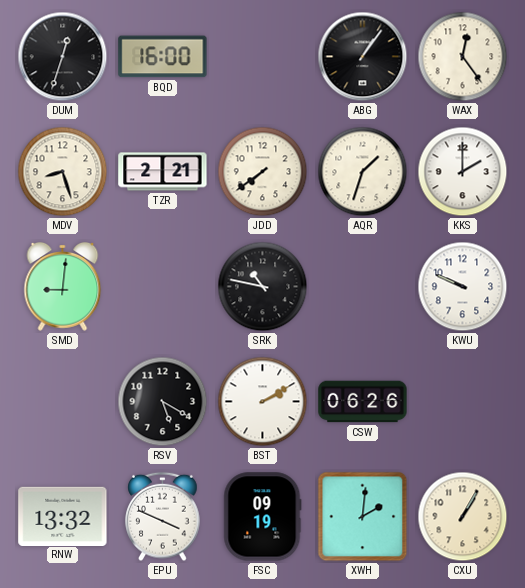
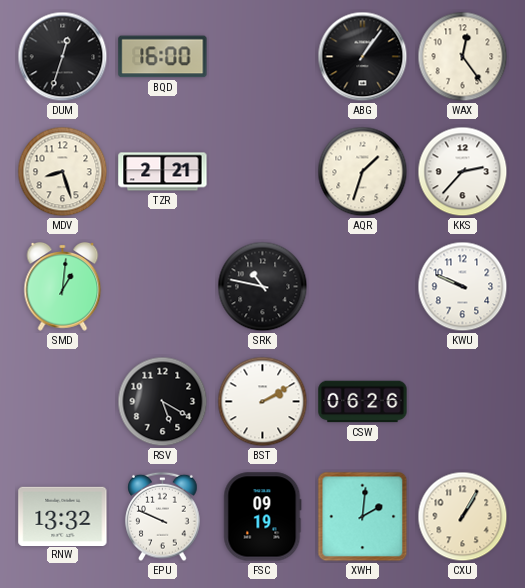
JDD: 7:39 -> none (263, 172)
KKS: 2:00 -> 2:37 (463, 172)
SMD: 9:01 -> 1:01 (63, 286)
EPU: 3:49 -> 9:49 (163, 517)
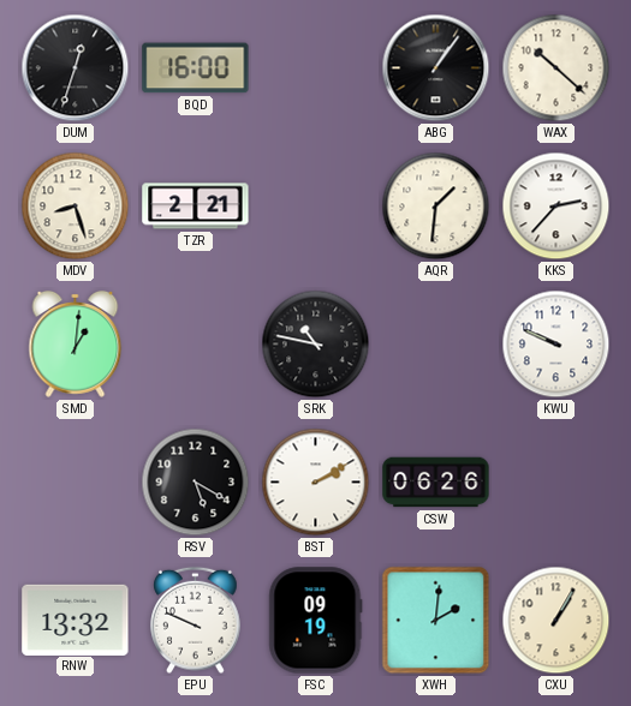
WAX: 12:24 -> 10:22 (556, 68)
AQR: 1:33 -> 1:31 (436, 207)
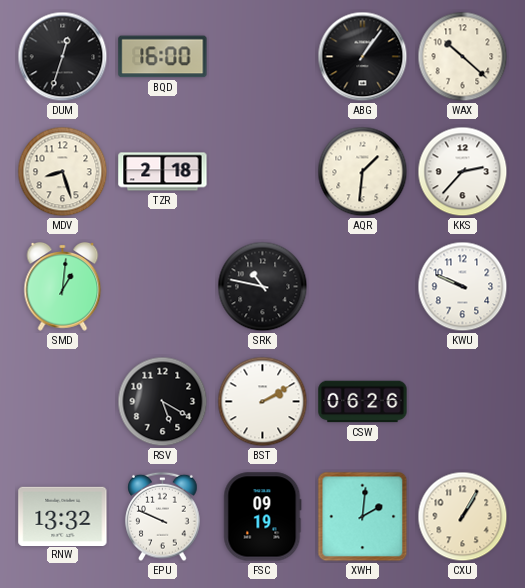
TZR: 2:21 -> 2:18 (163, 172)
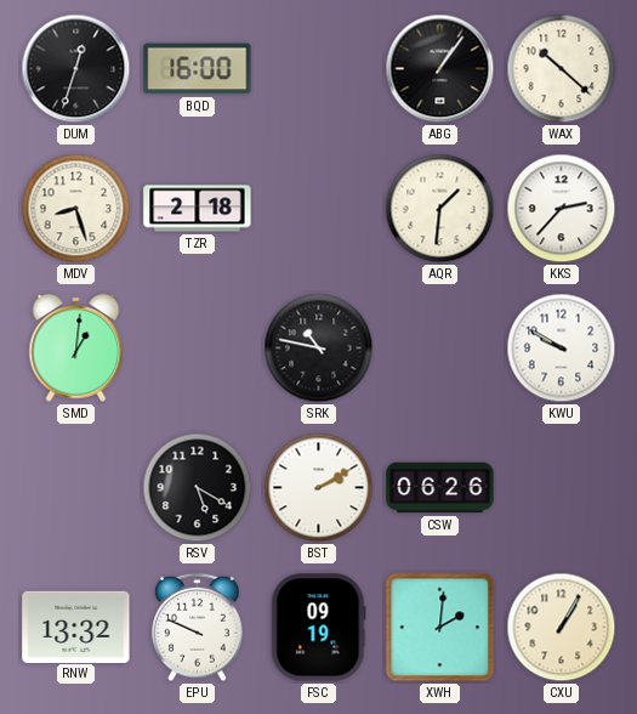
KWU: 9:49 -> 9:50 (562, 348)
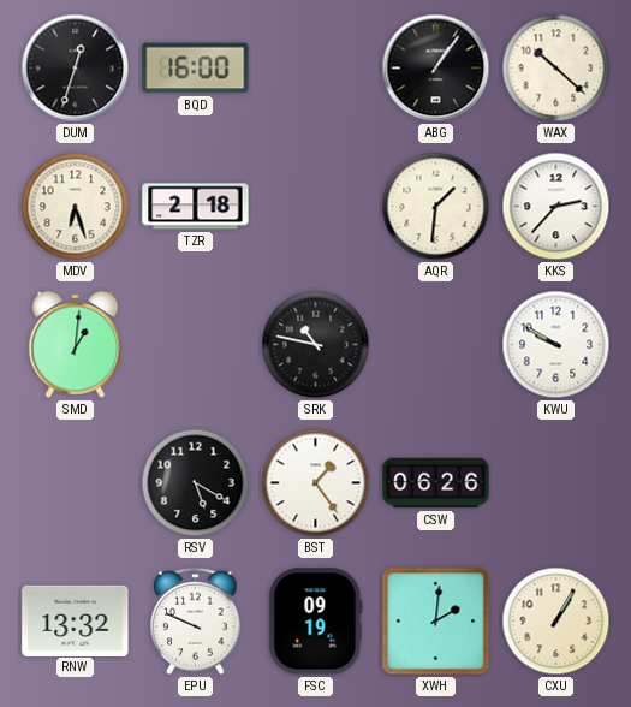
MDV: 8:27 -> 6:27 (76, 207)
BST: 2:10 -> 1:24 (316, 483)
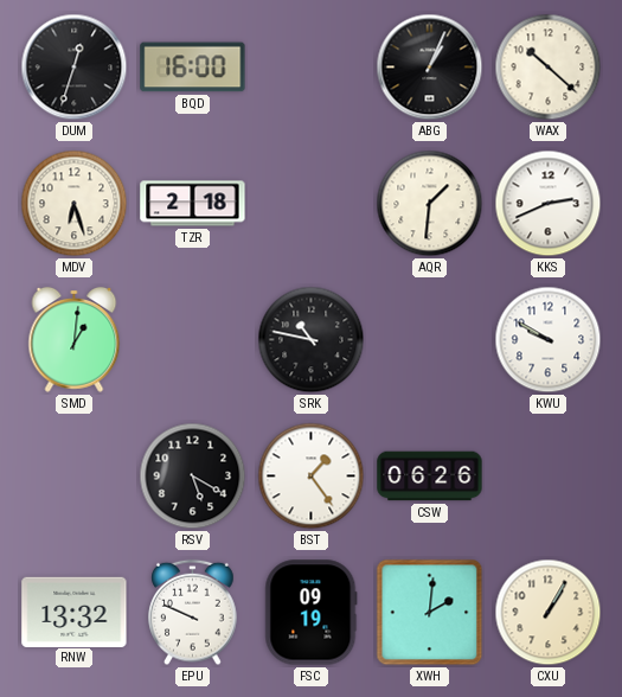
ABG: 1:06 -> 1:04 (430, 68)
KKS: 2:37 -> 2:41 (549, 204)
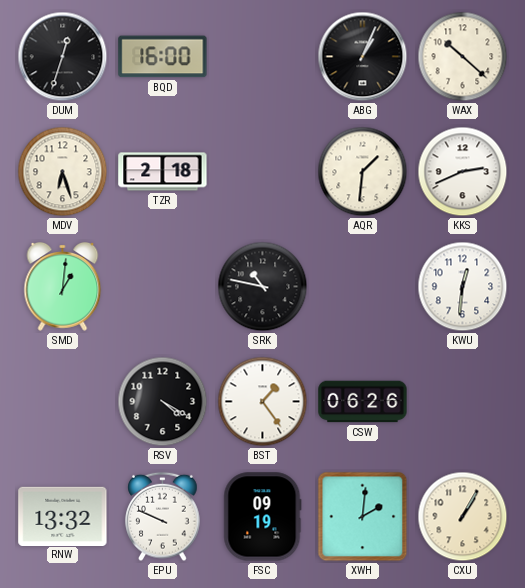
KWU: 9:50 -> 12:31 (463, 287)
RSV: 5:20 -> 4:20 (163, 402)
